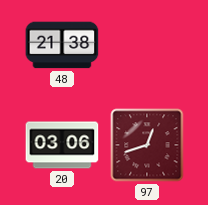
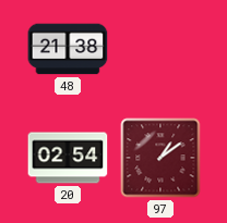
20: 03:06 -> 02:54 (68, 158)
97: 12:42 -> 1:09 (160, 158)
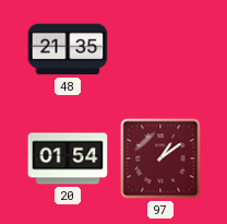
48: 21:38 -> 21:35 (68, 49)
20: 02:54 -> 01:54 (68, 158)
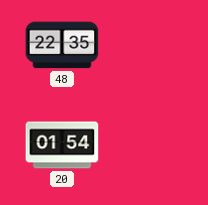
48: 21:35 -> 22:35 (62, 45)
97: 1:09 -> none (160, 158)
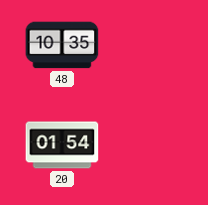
48: 22:35 -> 10:35 (62, 45)
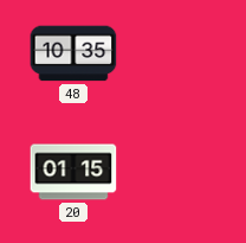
20: 01:54 -> 01:15 (73, 172)
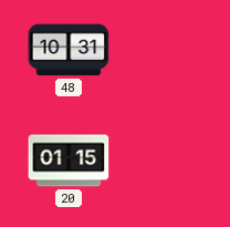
48: 10:35 -> 10:31 (69, 50)
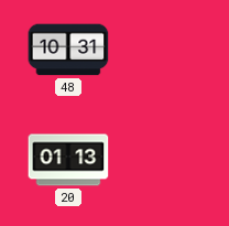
20: 01:15 -> 01:13 (68, 160)
